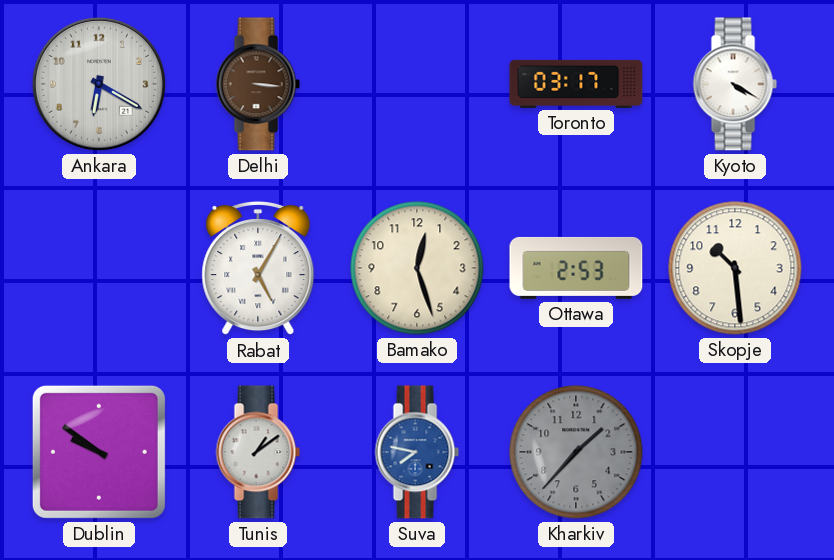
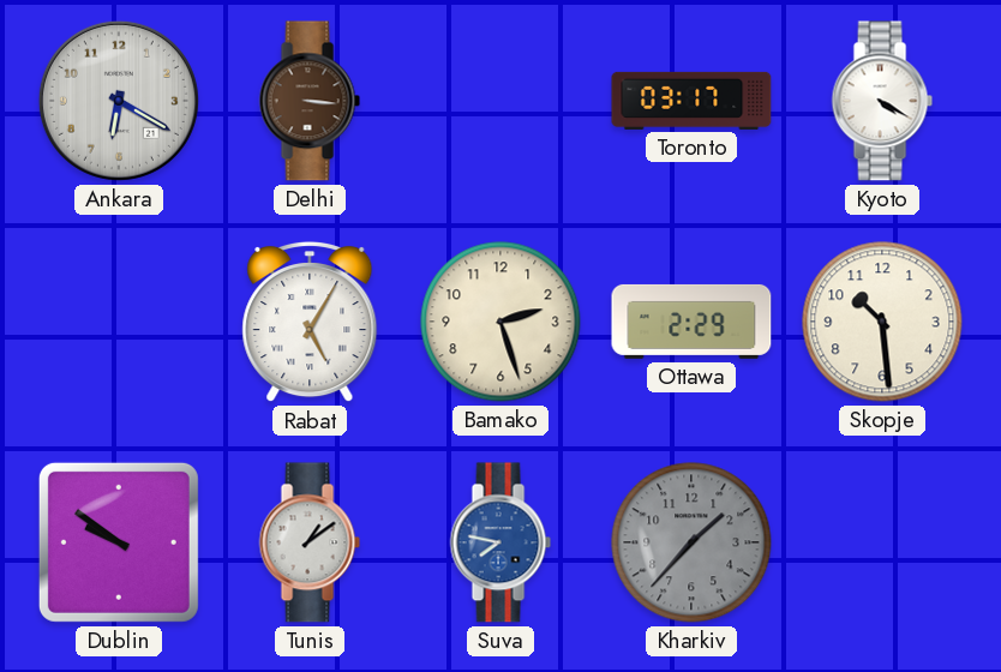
Bamako: 12:27 -> 2:27 (501, 322)
Ottawa: 2:53 -> 2:29 (691, 322)
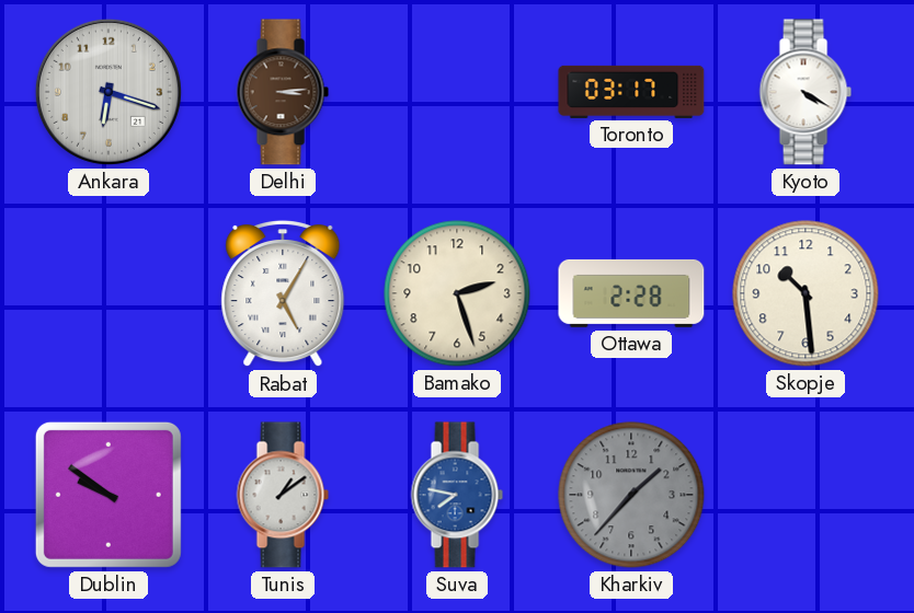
Ankara: 6:20 -> 6:18 (108, 92)
Delhi: 3:16 -> 3:14 (283, 92)
Ottawa: 2:29 -> 2:28 (631, 293)
